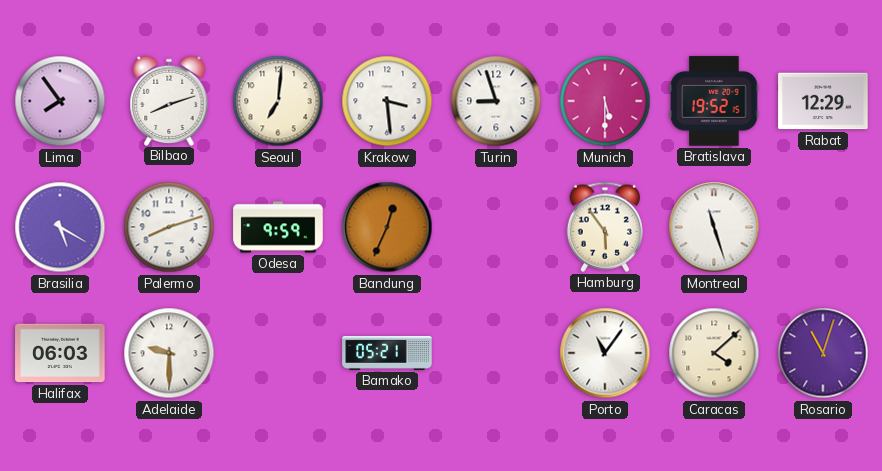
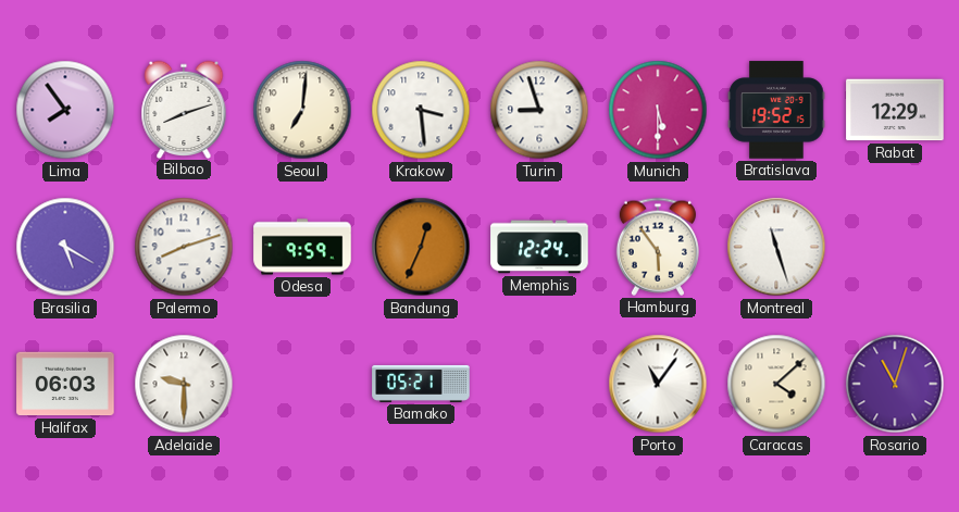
Memphis: none -> 12:24 (539, 247)
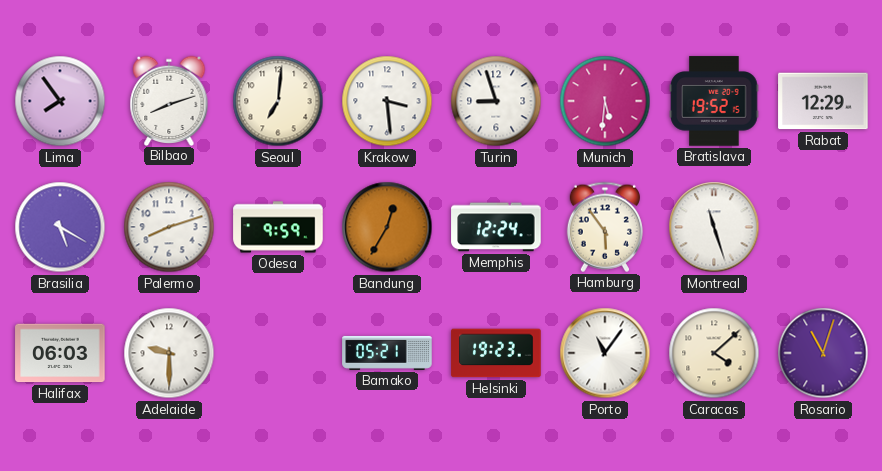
Munich: 5:30 -> 5:31 (605, 101)
Bandung: 12:34 -> 12:35 (387, 227)
Helsinki: none -> 19:23 (496, 353)
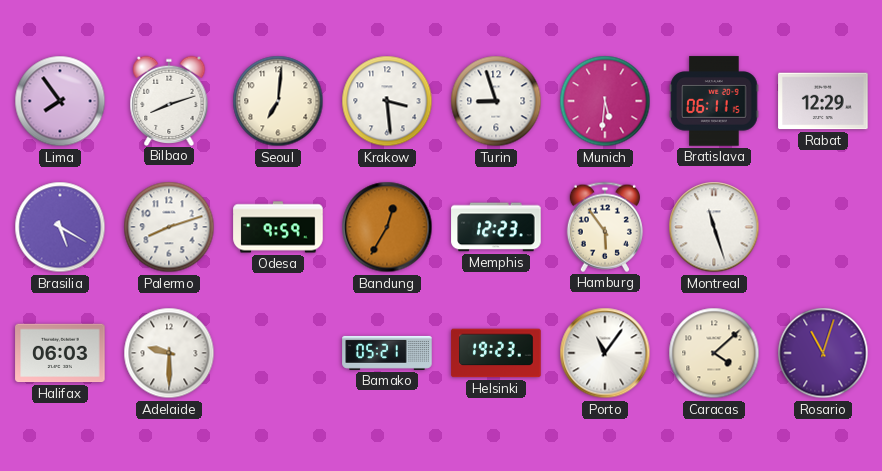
Bratislava: 19:52 -> 06:11 (714, 101)
Memphis: 12:24 -> 12:23 (496, 227)
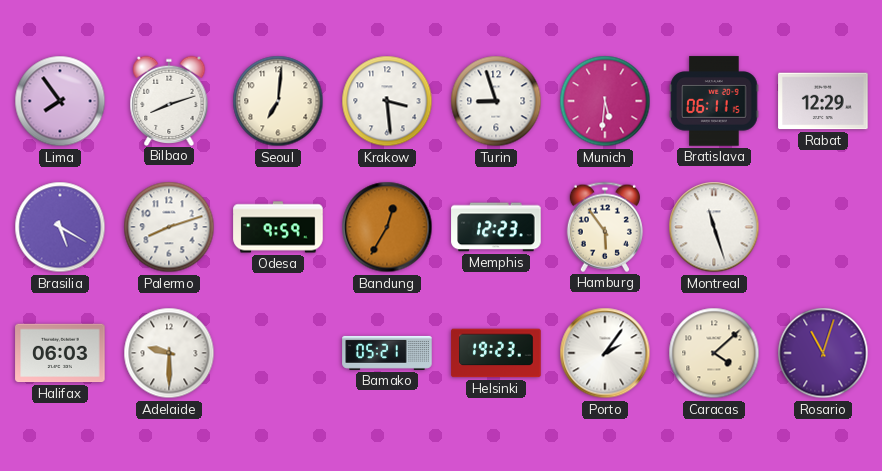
Porto: 11:06 -> 2:06 (605, 353)
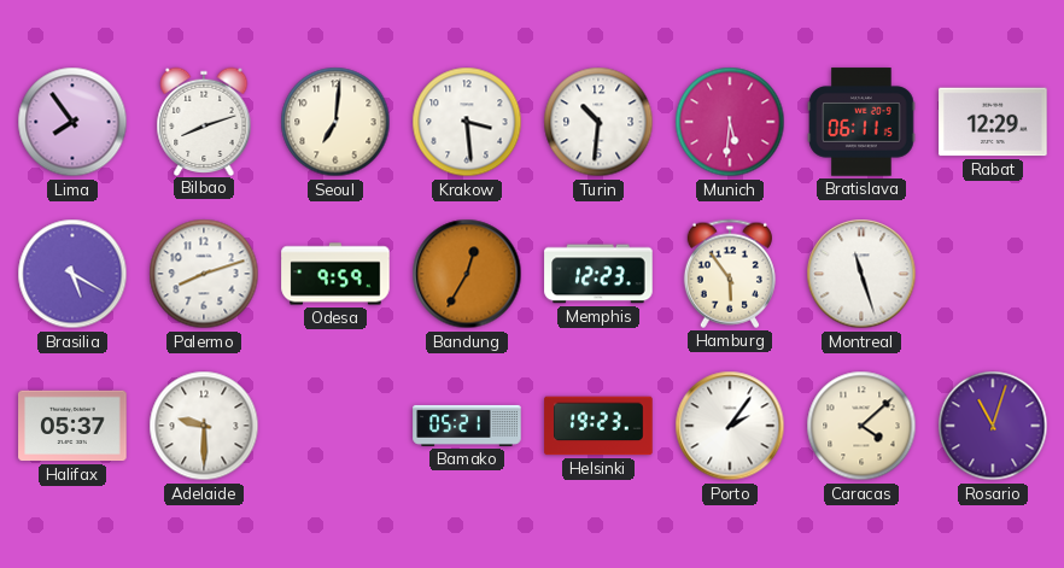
Turin: 8:57 -> 10:31 (598, 122)
Halifax: 06:03 -> 05:37 (72, 426)
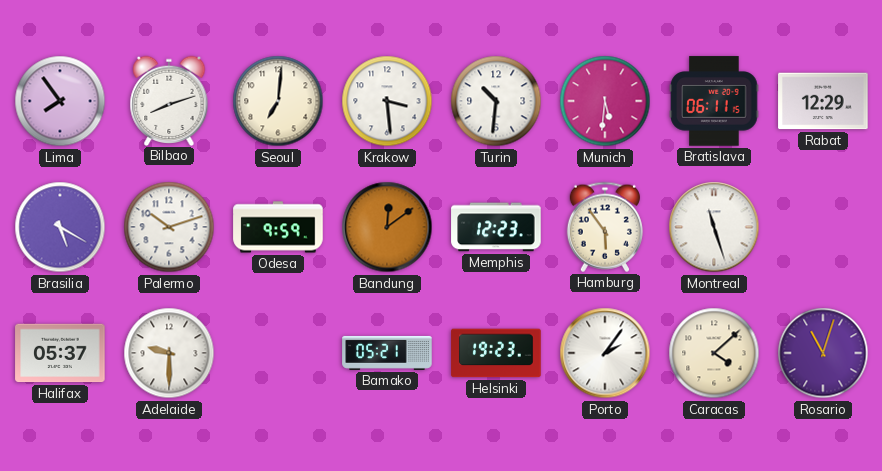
Palermo: 8:12 -> 10:12 (169, 227)
Bandung: 12:35 -> 12:09 (387, 227)
